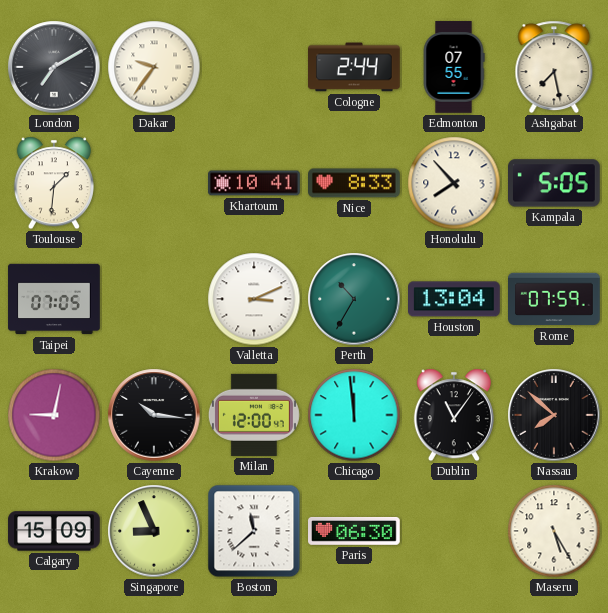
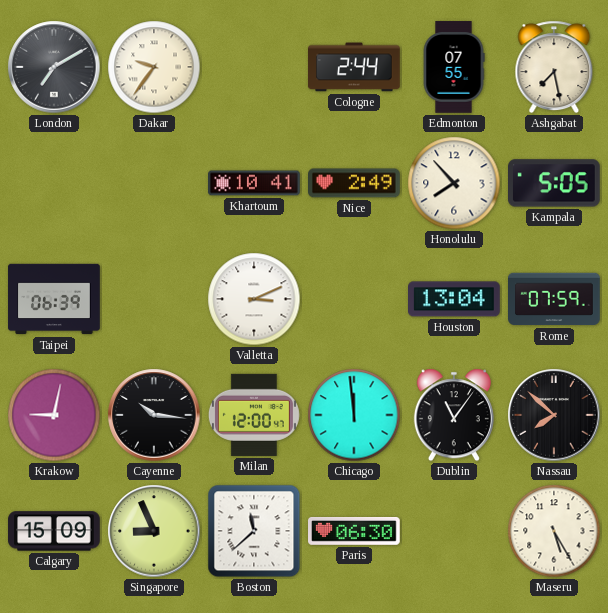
Toulouse: 1:31 -> none (54, 183)
Nice: 8:33 -> 2:49 (355, 183)
Taipei: 07:05 -> 06:39 (54, 299)
Perth: 10:35 -> none (354, 299)
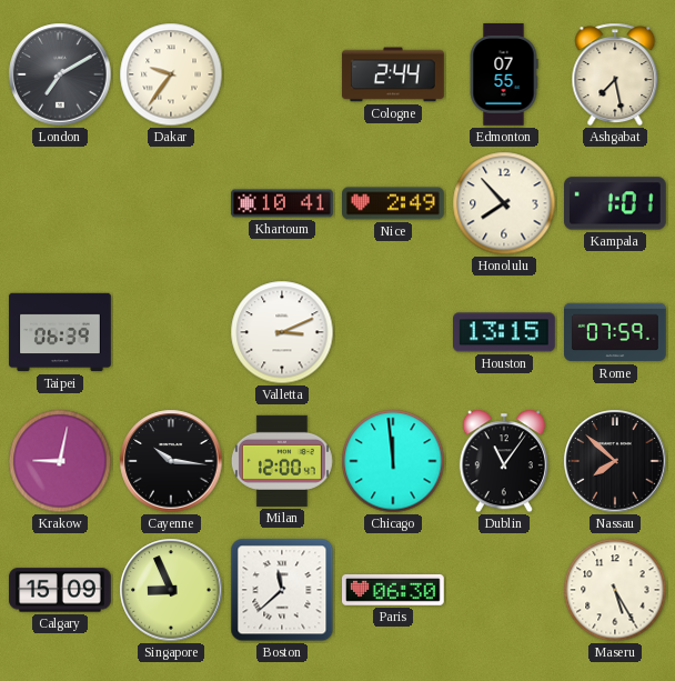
Kampala: 5:05 -> 1:01 (616, 203)
Houston: 13:04 -> 13:15 (505, 332)
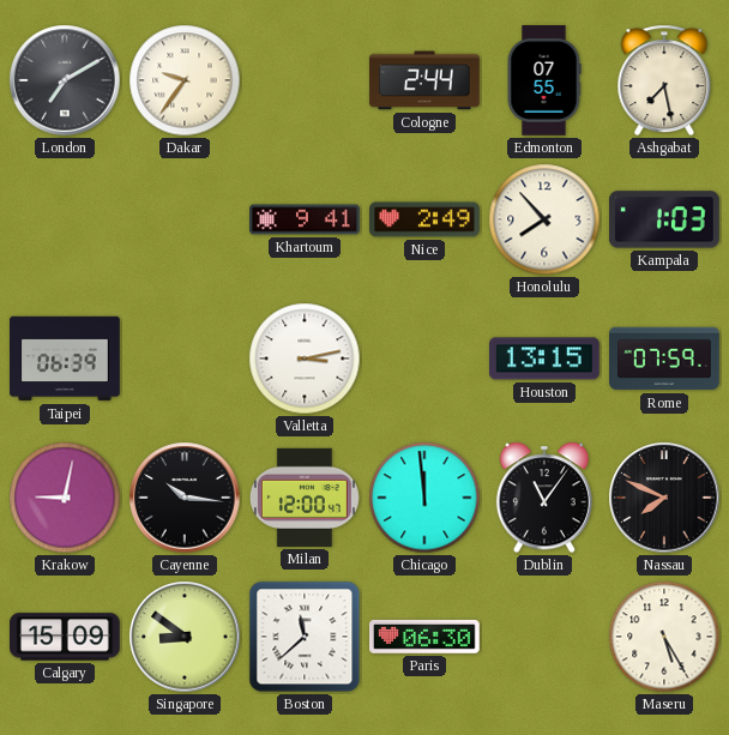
Khartoum: 10:41 -> 9:41 (305, 219)
Kampala: 1:01 -> 1:03 (665, 219)
Valletta: 3:11 -> 3:13 (305, 359)
Nassau: 7:52 -> 7:49 (664, 498)
Singapore: 8:56 -> 8:51 (185, 637)
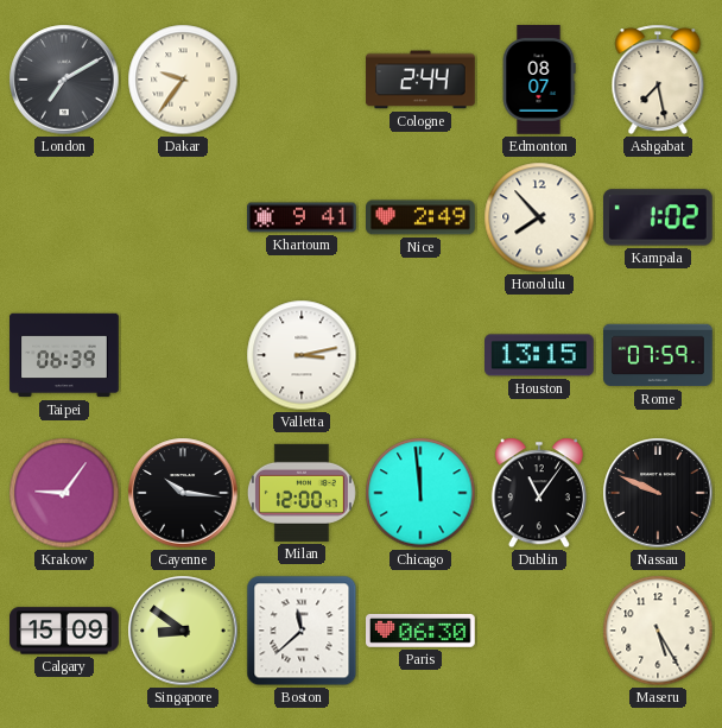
Edmonton: 07:55 -> 08:07 (539, 80)
Kampala: 1:03 -> 1:02 (659, 217)
Krakow: 9:02 -> 9:06 (64, 493)
Nassau: 7:49 -> 9:49 (658, 493)
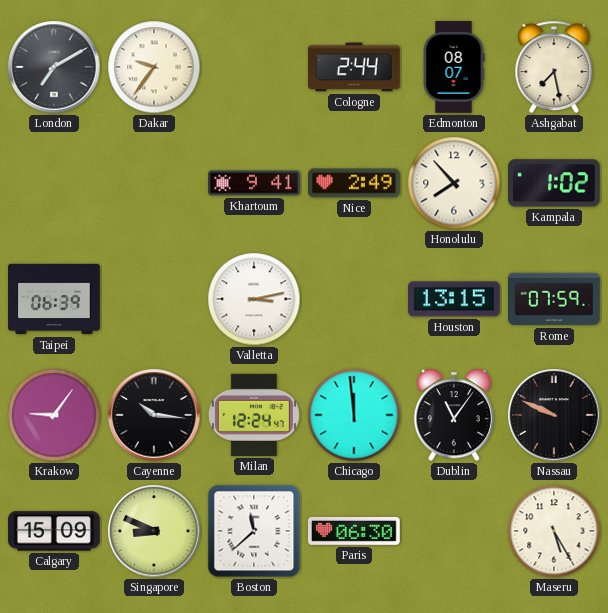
Milan: 12:00 -> 12:24 (254, 415)
Singapore: 8:51 -> 8:49 (154, 531)
